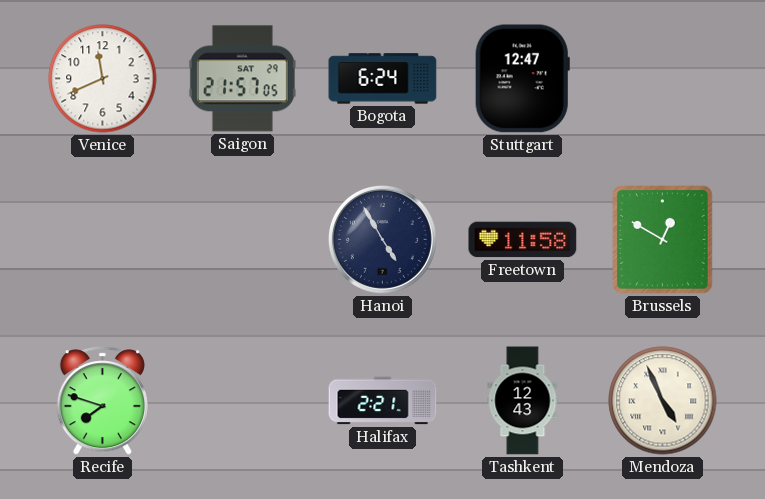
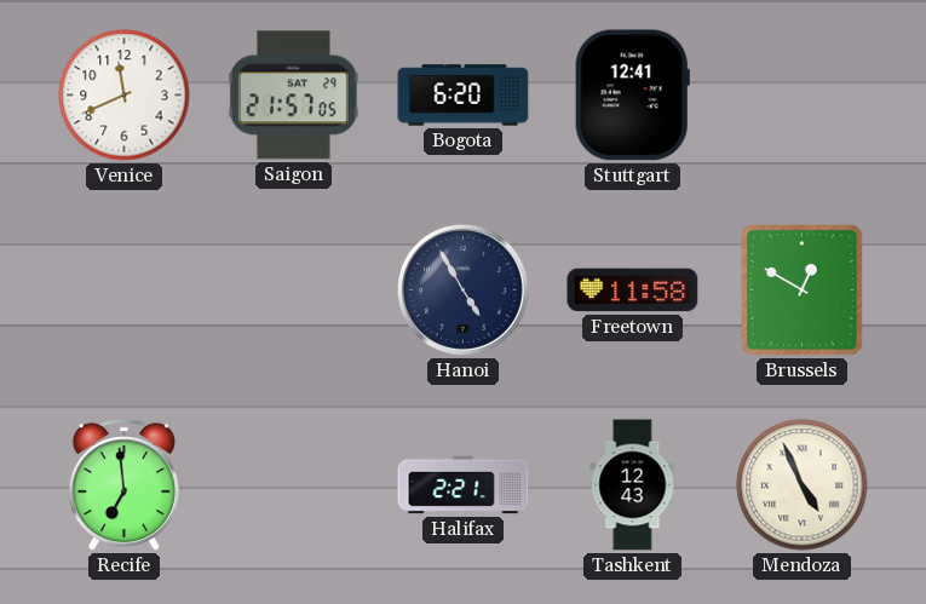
Bogota: 6:24 -> 6:20 (464, 96)
Stuttgart: 12:47 -> 12:41 (632, 96)
Recife: 7:48 -> 6:59 (123, 485)
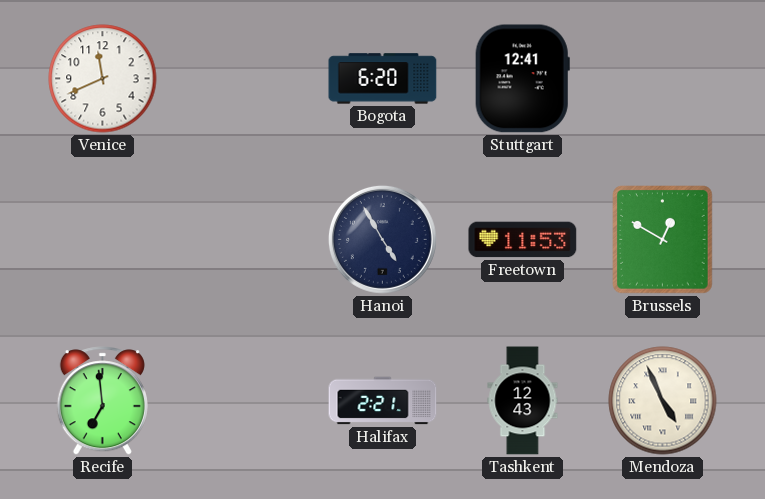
Saigon: 21:57 -> none (293, 96)
Freetown: 11:58 -> 11:53 (523, 240)
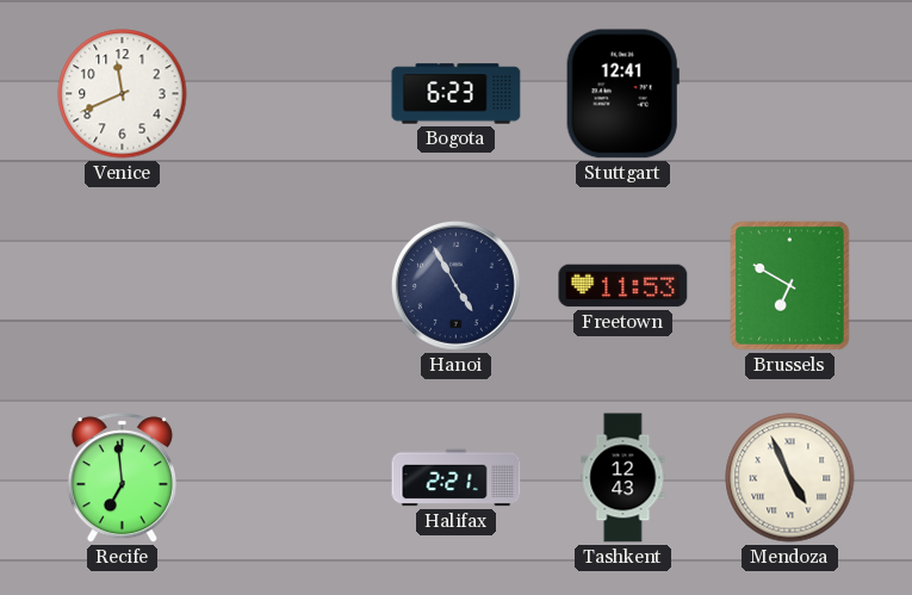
Bogota: 6:20 -> 6:23 (457, 94)
Brussels: 12:50 -> 6:50 (790, 286)
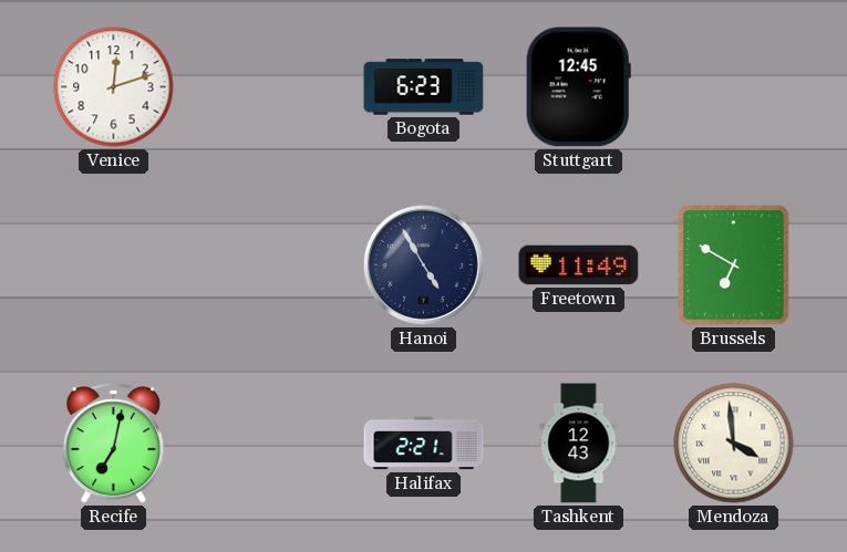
Venice: 11:41 -> 12:12 (114, 87)
Stuttgart: 12:41 -> 12:45 (578, 87)
Freetown: 11:53 -> 11:49 (579, 265)
Recife: 6:59 -> 7:02 (113, 444)
Mendoza: 4:56 -> 3:59 (734, 444)
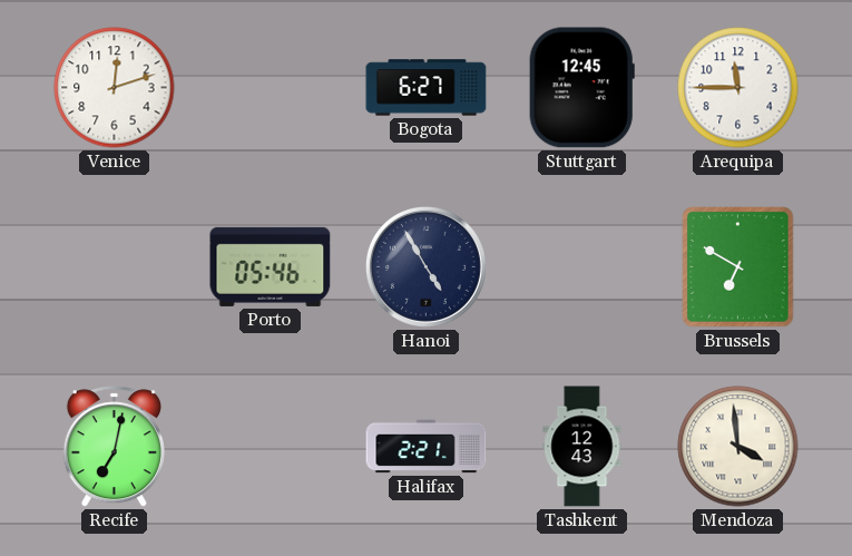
Bogota: 6:23 -> 6:27 (427, 88)
Arequipa: none -> 11:45 (738, 88)
Porto: none -> 05:46 (271, 266)
Freetown: 11:49 -> none (579, 265)
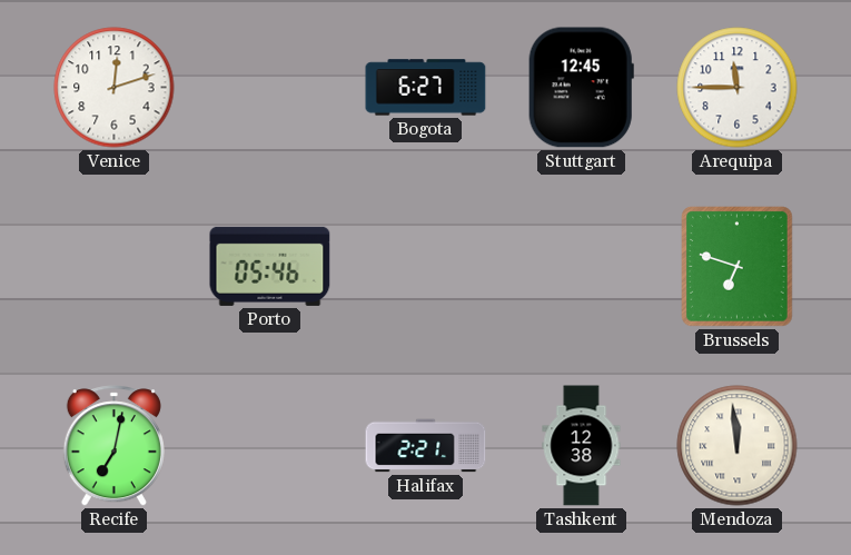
Hanoi: 4:55 -> none (425, 266)
Brussels: 6:50 -> 6:48 (738, 267)
Tashkent: 12:43 -> 12:38 (582, 446)
Mendoza: 3:59 -> 11:59 (738, 446)
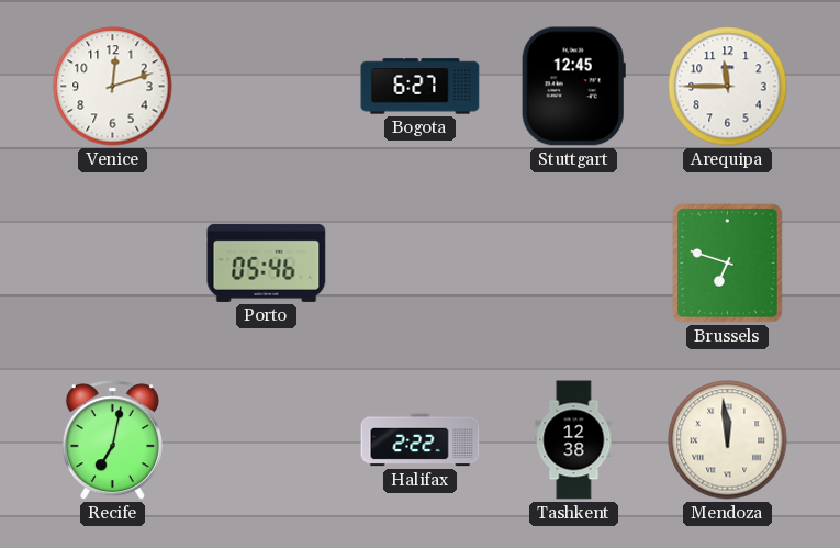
Halifax: 2:21 -> 2:22 (421, 440)
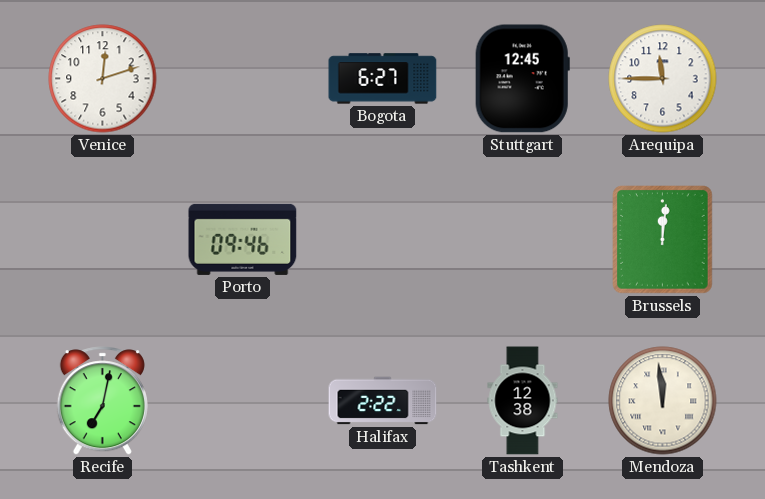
Porto: 05:46 -> 09:46 (243, 239)
Brussels: 6:48 -> 12:01 (663, 240)
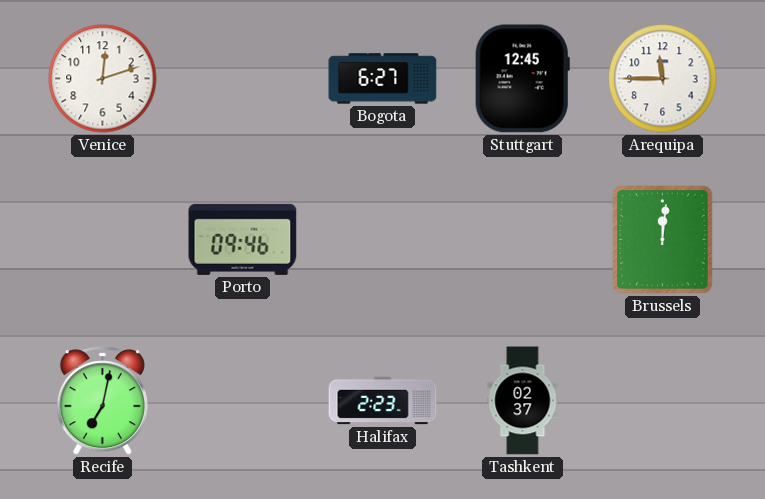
Halifax: 2:22 -> 2:23 (383, 401)
Tashkent: 12:38 -> 02:37 (523, 401)
Mendoza: 11:59 -> none (663, 401)
